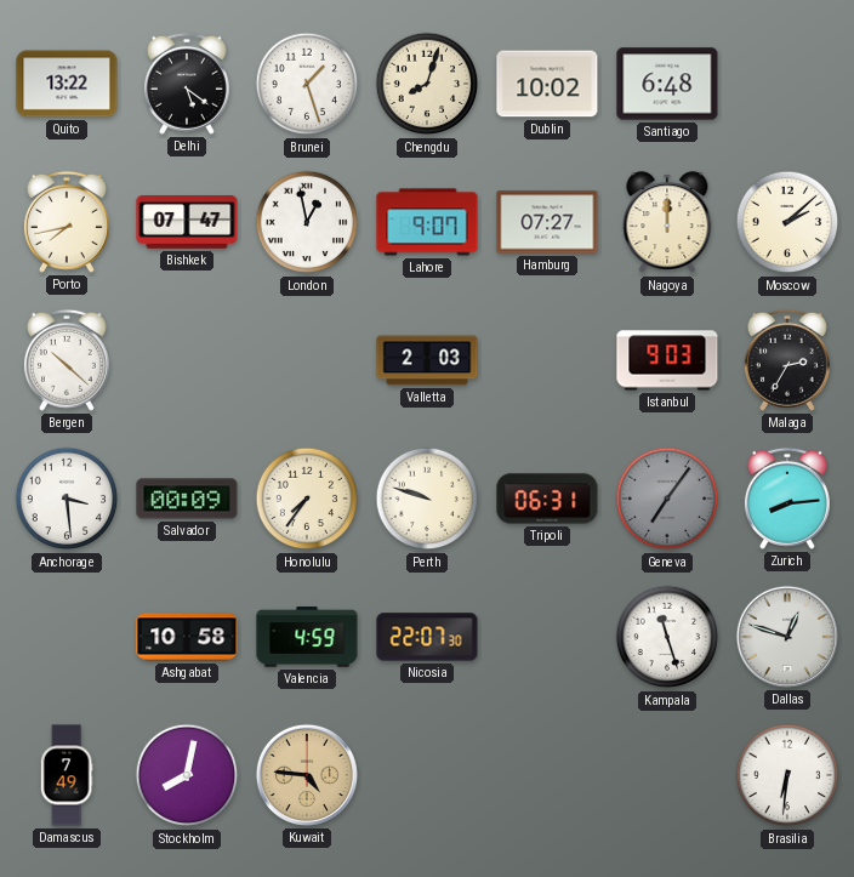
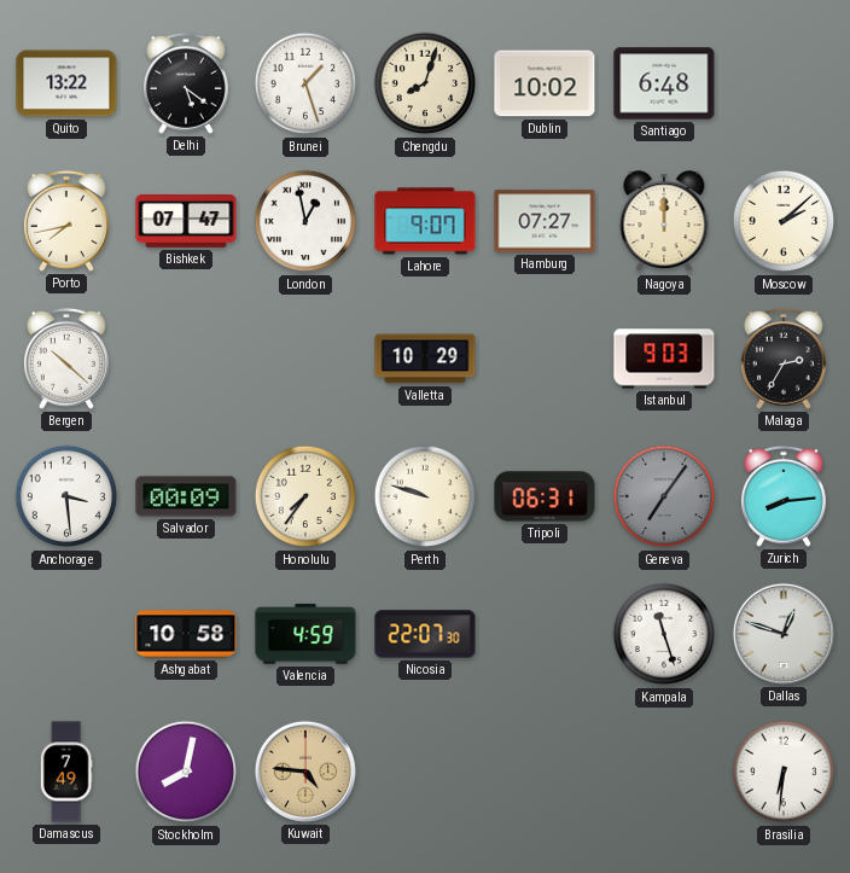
Valletta: 2:03 -> 10:29 (425, 359)
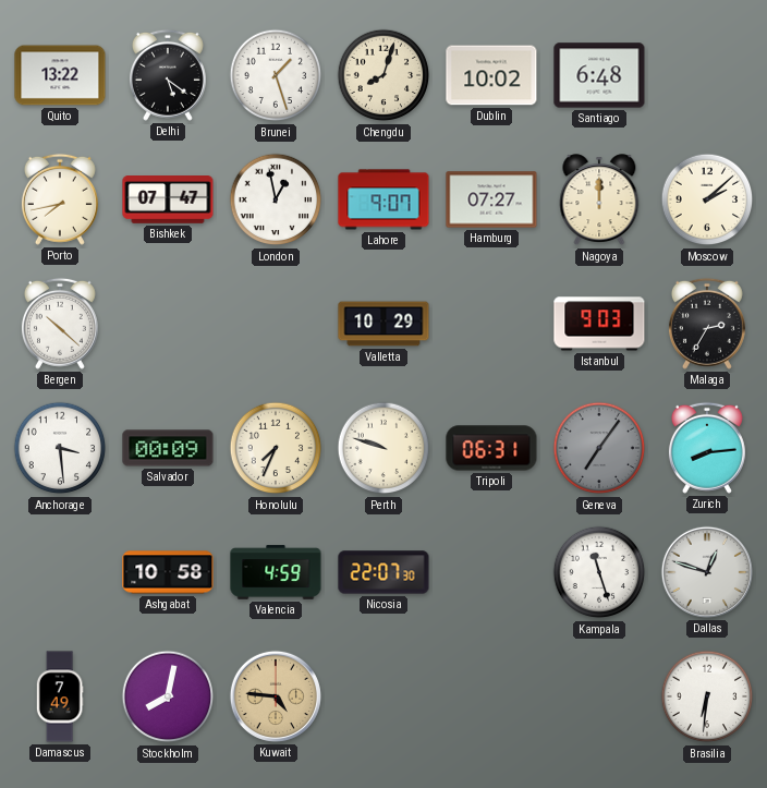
Honolulu: 7:36 -> 7:34 (276, 448)
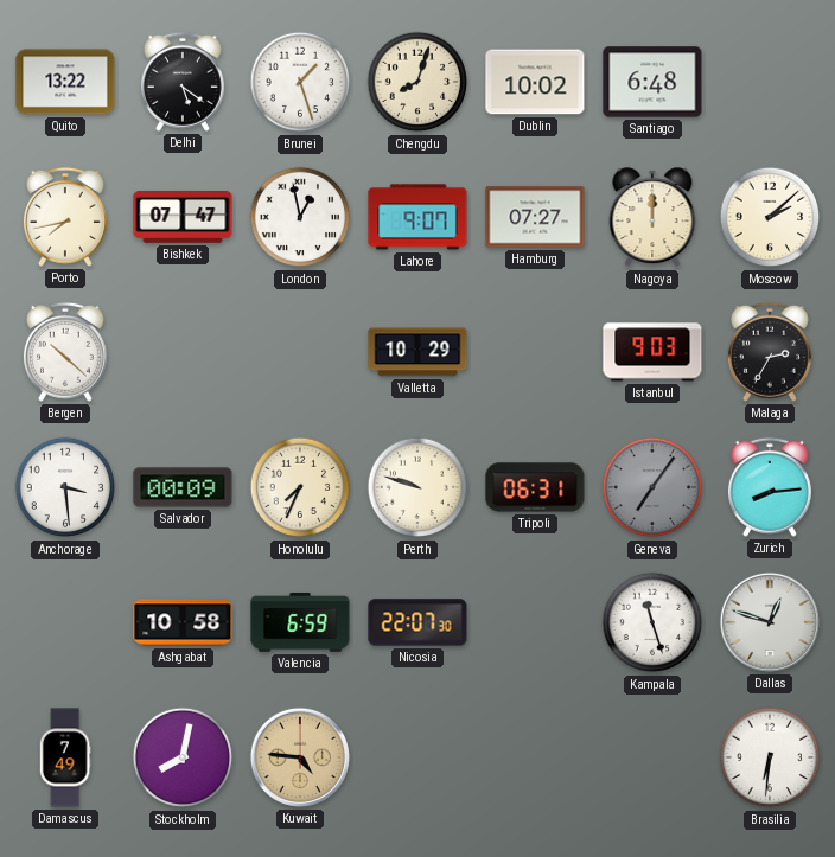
Valencia: 4:59 -> 6:59 (300, 622)
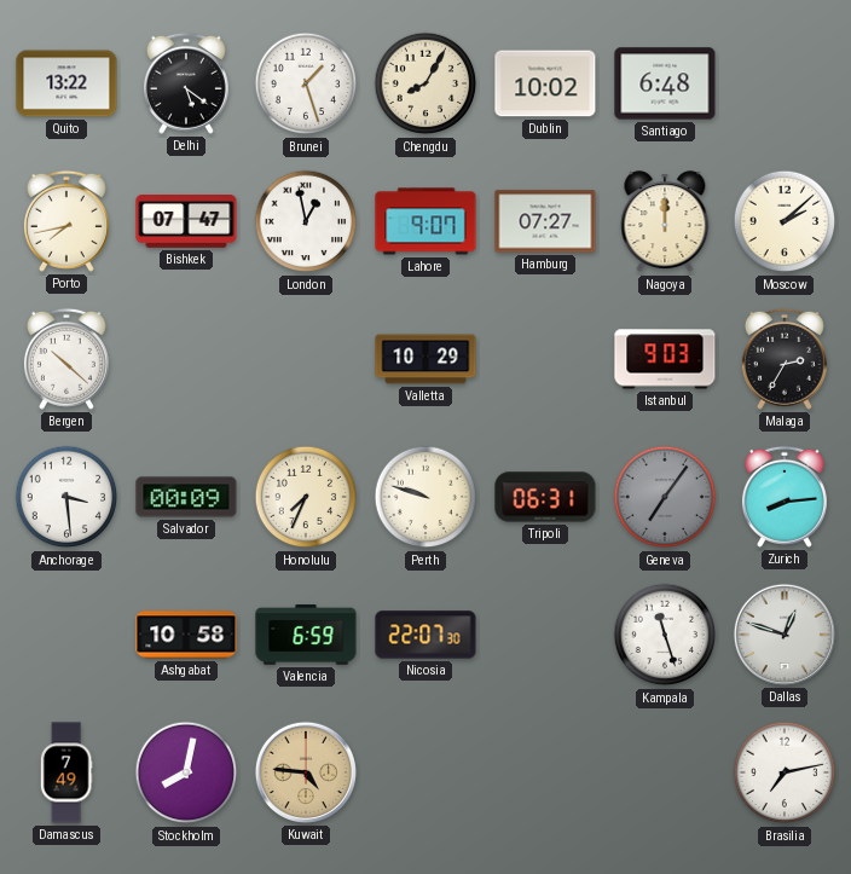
Chengdu: 8:03 -> 8:05 (425, 83)
Brasilia: 6:31 -> 7:13 (785, 772)
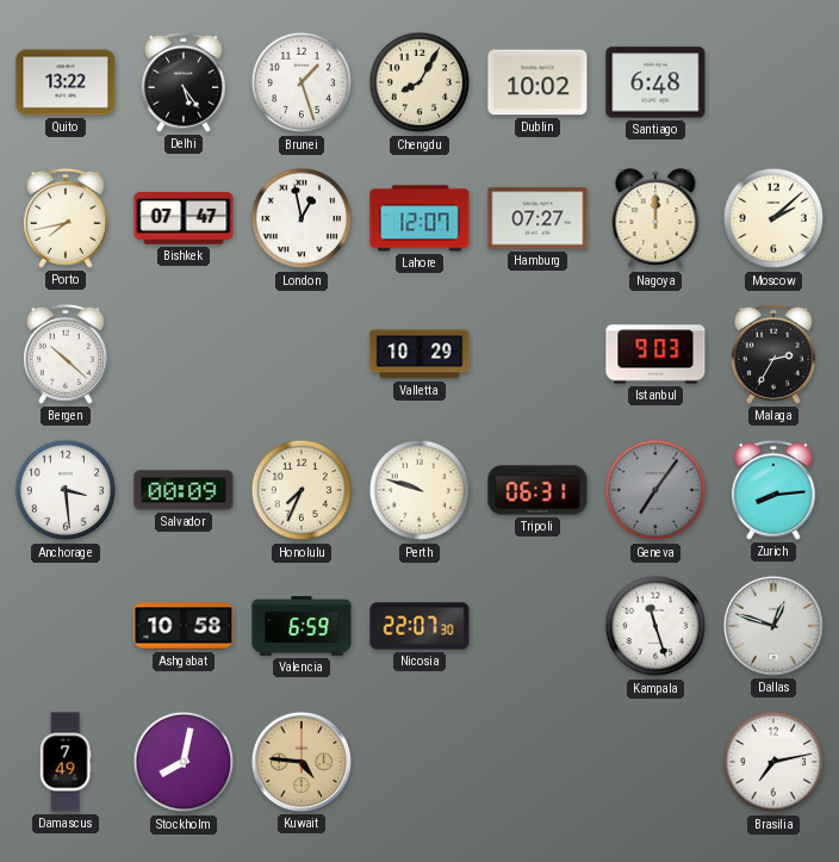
Delhi: 5:21 -> 5:24 (184, 82)
Lahore: 9:07 -> 12:07 (419, 218)
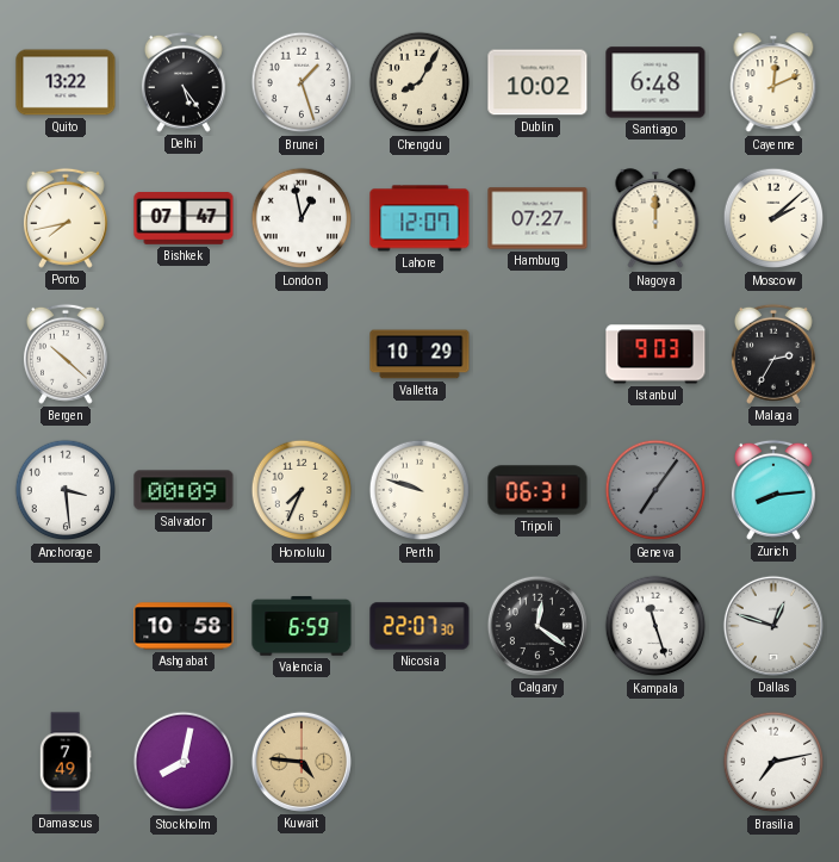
Cayenne: none -> 12:11 (773, 83)
Calgary: none -> 12:21 (537, 626)
